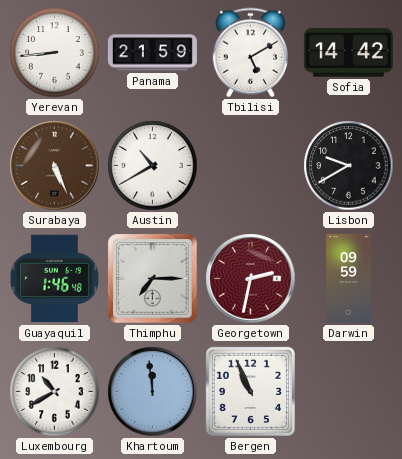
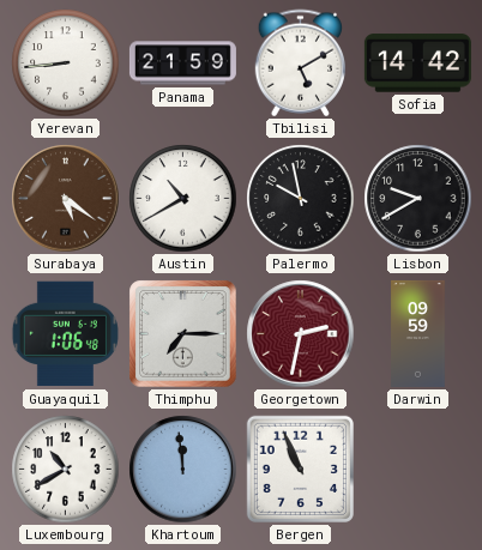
Surabaya: 5:26 -> 5:21 (66, 199)
Palermo: none -> 9:58 (301, 199)
Guayaquil: 1:46 -> 1:06 (65, 334)
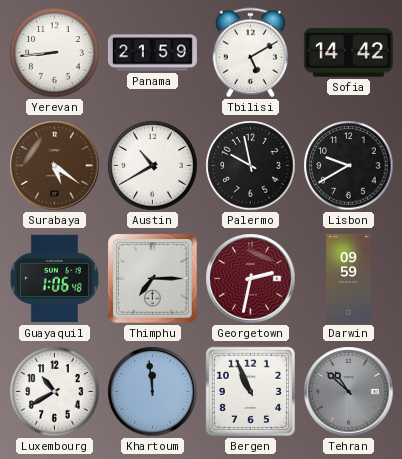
Tehran: none -> 10:52 (349, 392)
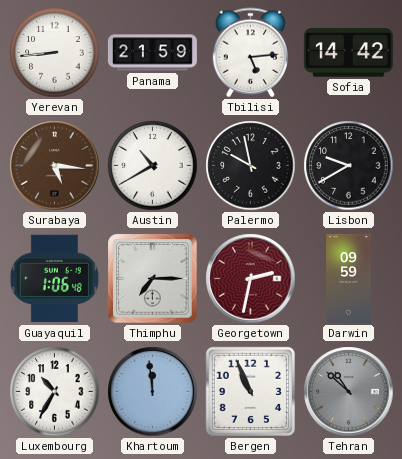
Tbilisi: 5:10 -> 5:14 (250, 53)
Surabaya: 5:21 -> 5:16 (55, 166)
Luxembourg: 10:40 -> 10:35 (55, 392)
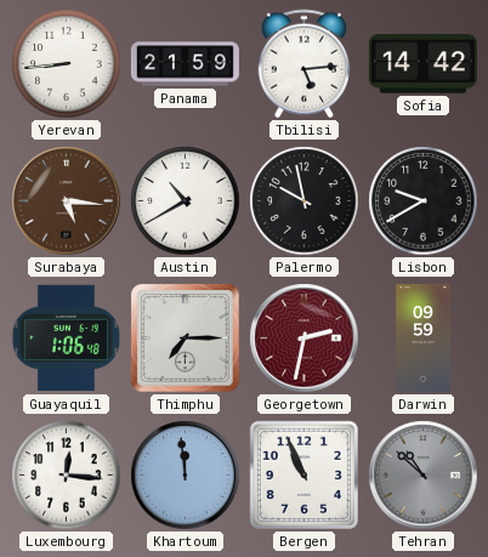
Luxembourg: 10:35 -> 12:16 (67, 476)
